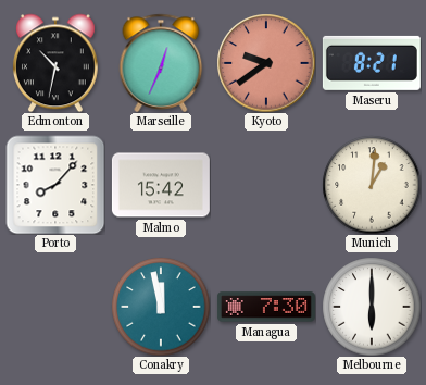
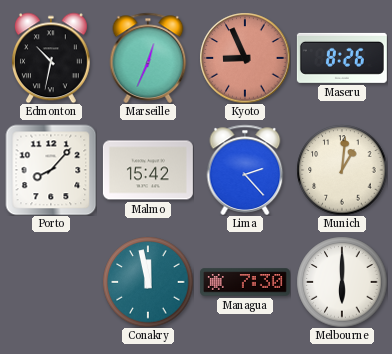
Kyoto: 9:39 -> 8:56 (245, 58)
Maseru: 8:21 -> 8:26 (342, 58)
Lima: none -> 2:23 (245, 170)
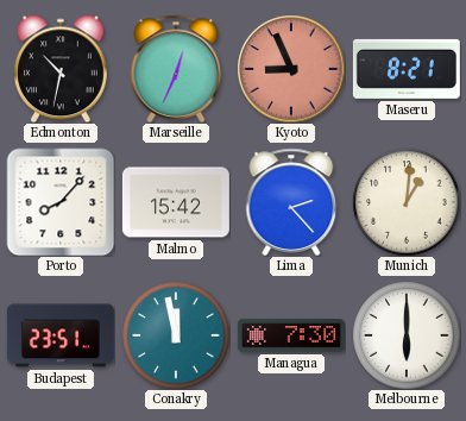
Maseru: 8:26 -> 8:21 (407, 69)
Budapest: none -> 23:51 (61, 335)
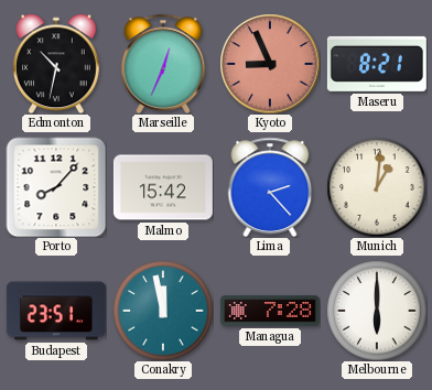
Managua: 7:30 -> 7:28 (270, 311)
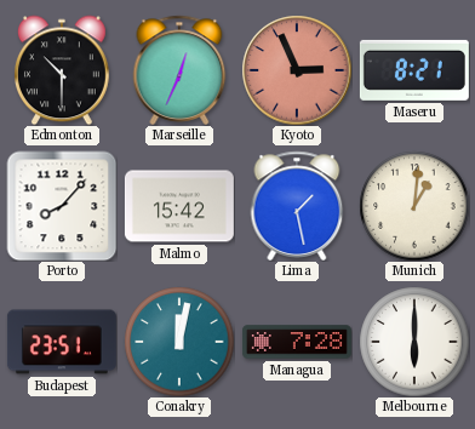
Edmonton: 10:32 -> 10:30 (62, 70)
Kyoto: 8:56 -> 2:56 (297, 70)
Lima: 2:23 -> 1:28 (297, 206)
Conakry: 11:58 -> 12:02 (179, 342)
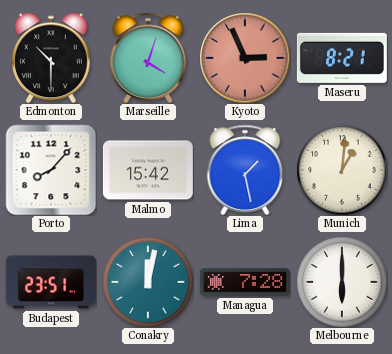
Marseille: 12:34 -> 4:03 (148, 58)
